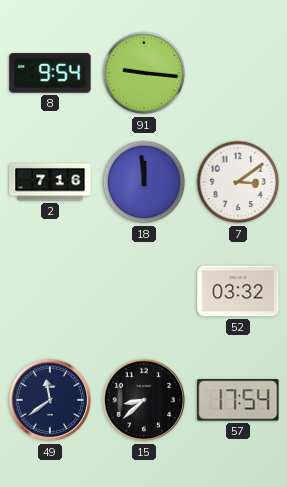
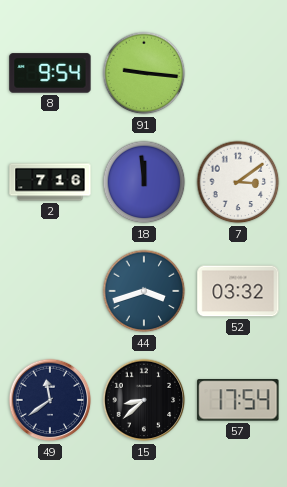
44: none -> 3:42 (144, 291)
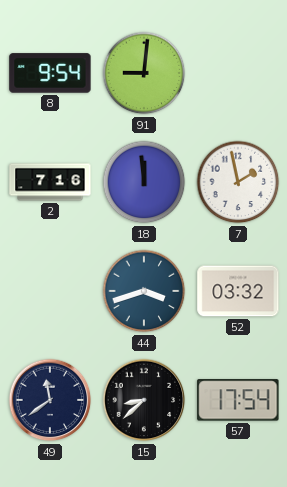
91: 9:16 -> 9:01 (144, 73)
7: 3:09 -> 1:58 (238, 182)
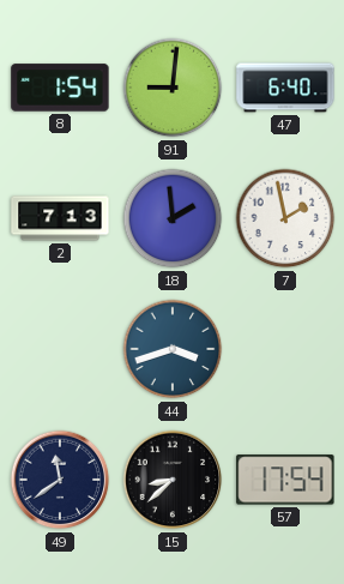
8: 9:54 -> 1:54 (60, 88)
47: none -> 6:40 (285, 88)
2: 7:16 -> 7:13 (60, 218)
18: 11:59 -> 1:59 (173, 218)
52: 03:32 -> none (238, 291)
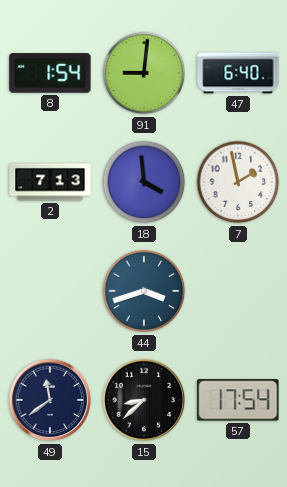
18: 1:59 -> 3:59 (144, 182)
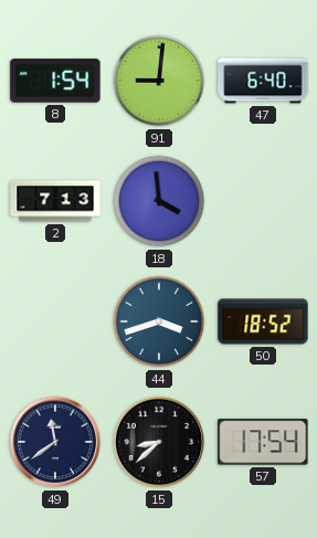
7: 1:58 -> none (238, 182)
50: none -> 18:52 (263, 321)
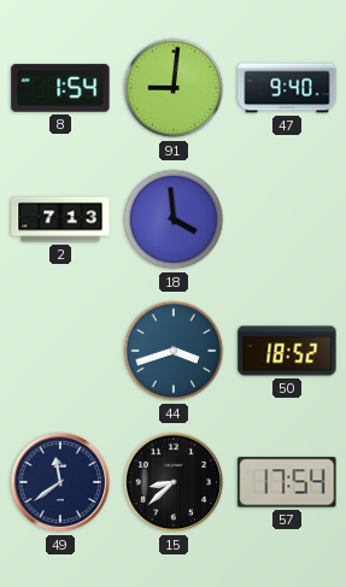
47: 6:40 -> 9:40 (287, 88)
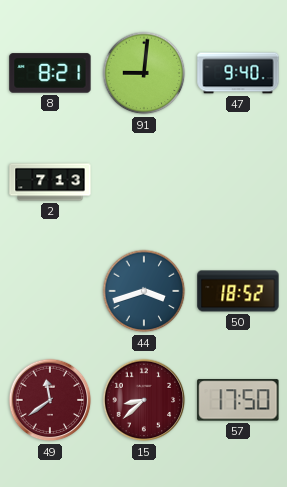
8: 1:54 -> 8:21 (50, 73)
18: 3:59 -> none (174, 219)
49 dial: navy -> burgundy (50, 400)
15 dial: black -> burgundy (144, 400)
57: 17:54 -> 17:50 (238, 400)
